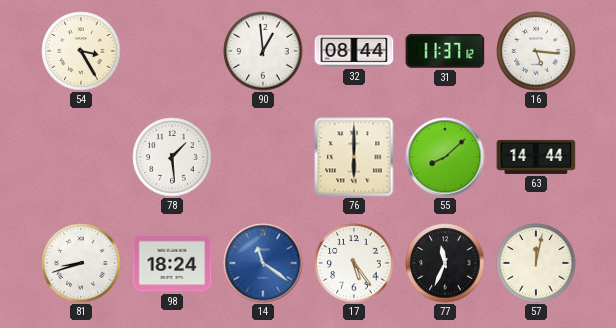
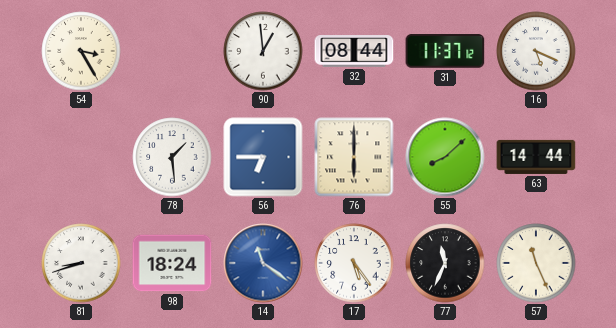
16: 5:16 -> 5:19 (536, 51)
56: none -> 6:45 (263, 157)
57: 12:02 -> 11:26 (536, 263)
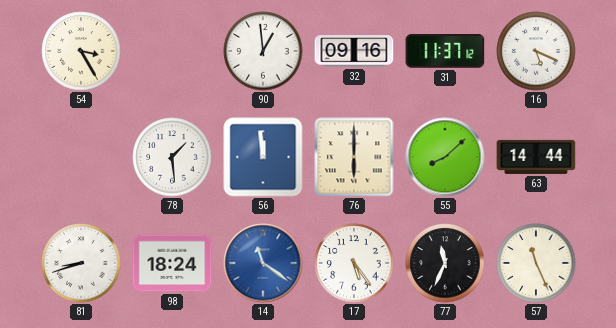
32: 08:44 -> 09:16 (354, 51)
56: 6:45 -> 11:59 (263, 157)
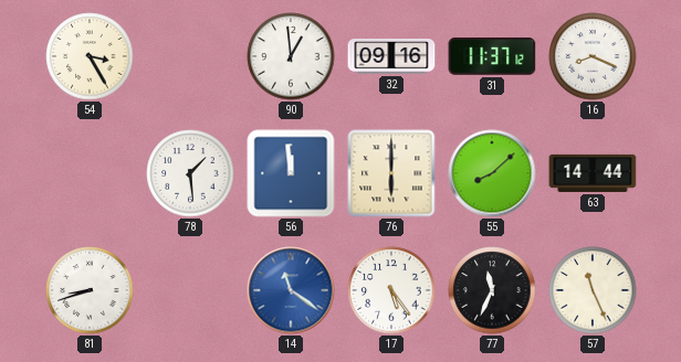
16: 5:19 -> 8:19 (593, 56)
98: 18:24 -> none (172, 263)
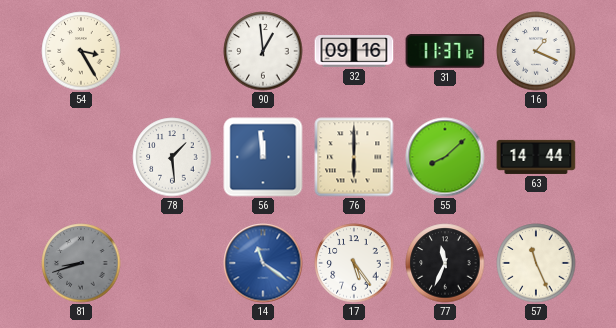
16: 8:19 -> 1:19 (536, 51)
81 dial: white -> grey (81, 263)
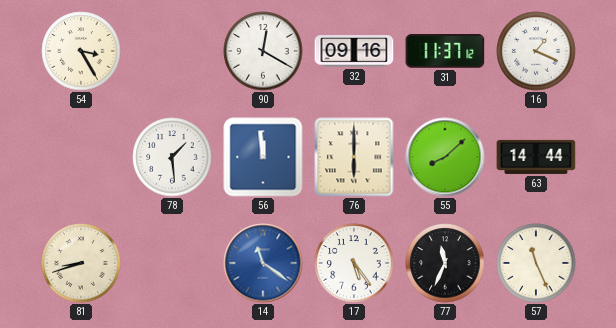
90: 12:59 -> 12:20 (263, 51)
81 dial: grey -> cream (81, 263)
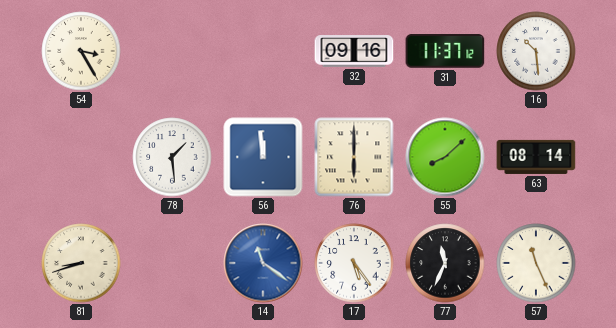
90: 12:20 -> none (263, 51)
16: 1:19 -> 10:29 (536, 51)
63: 14:44 -> 08:14 (536, 157)
